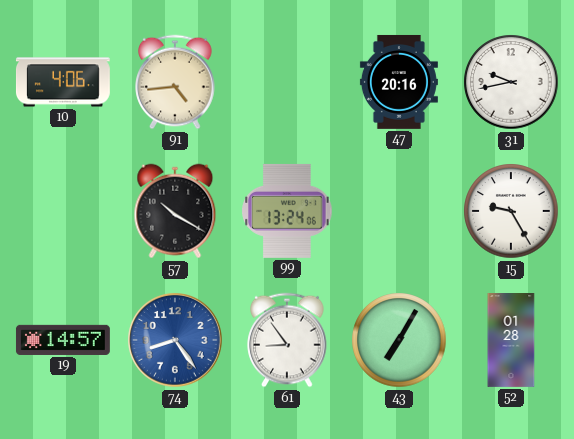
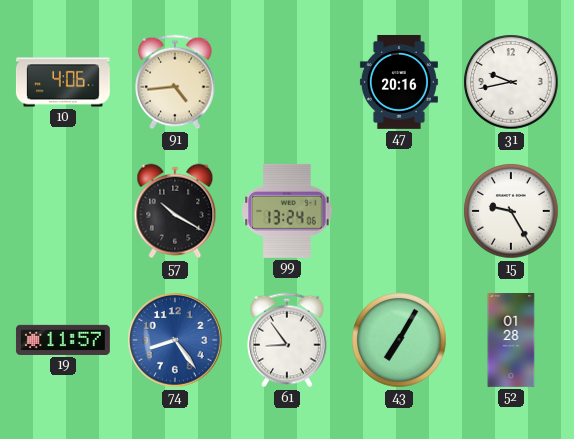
19: 14:57 -> 11:57 (63, 340)
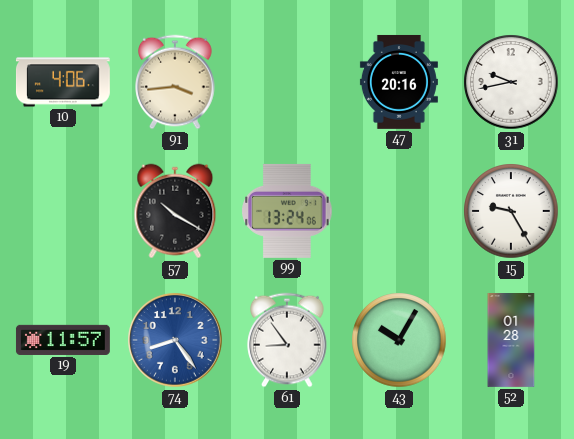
91: 4:44 -> 3:44 (175, 82)
43: 7:05 -> 10:05 (399, 340)
